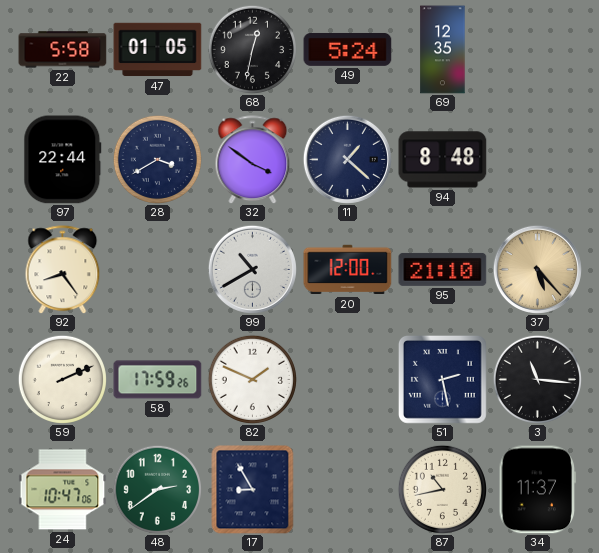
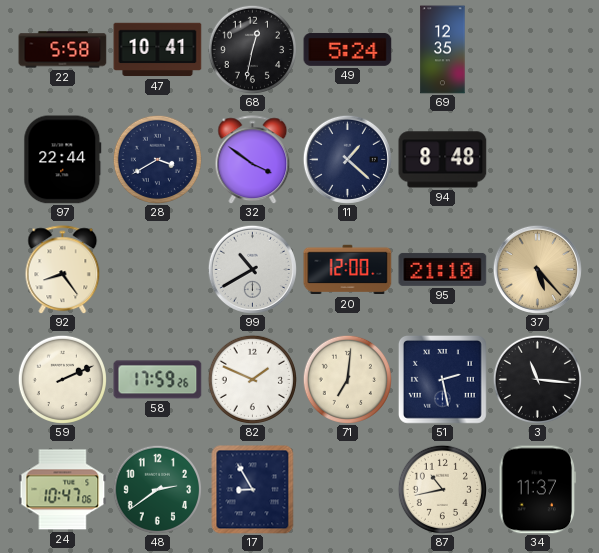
47: 01:05 -> 10:41 (158, 50)
71: none -> 7:01 (347, 379)
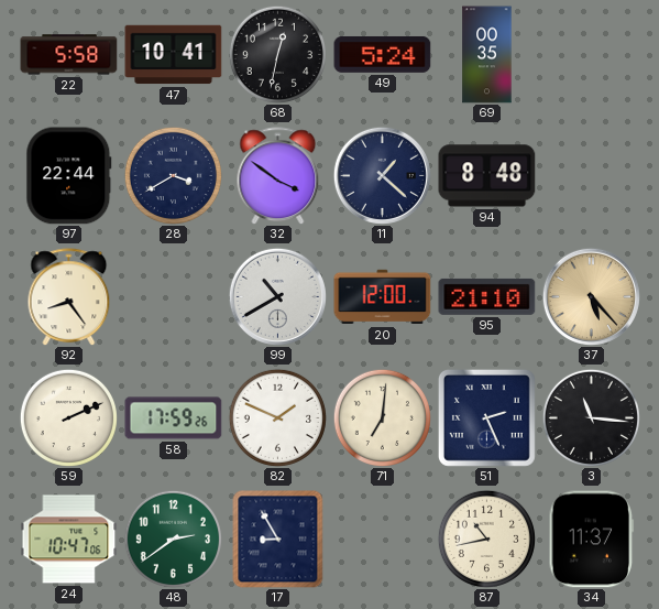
69: 12:35 -> 00:35 (487, 55)
51: 2:28 -> 2:26 (486, 417)
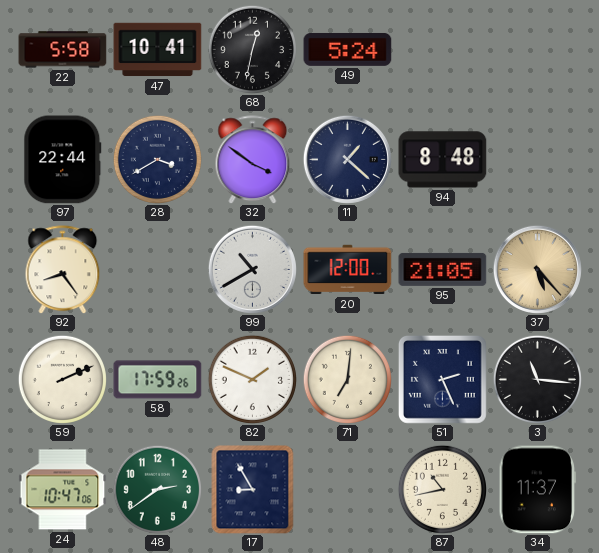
69: 00:35 -> none (487, 55)
95: 21:10 -> 21:05 (443, 269)
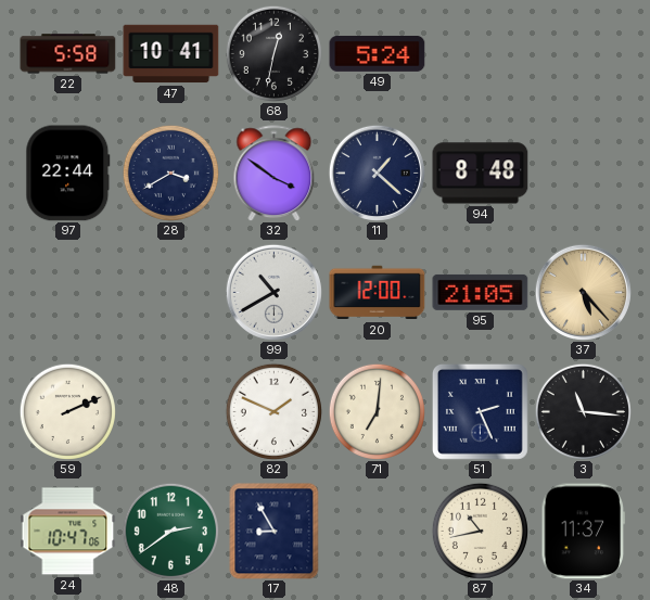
92: 8:24 -> none (63, 270)
58: 17:59 -> none (158, 380)
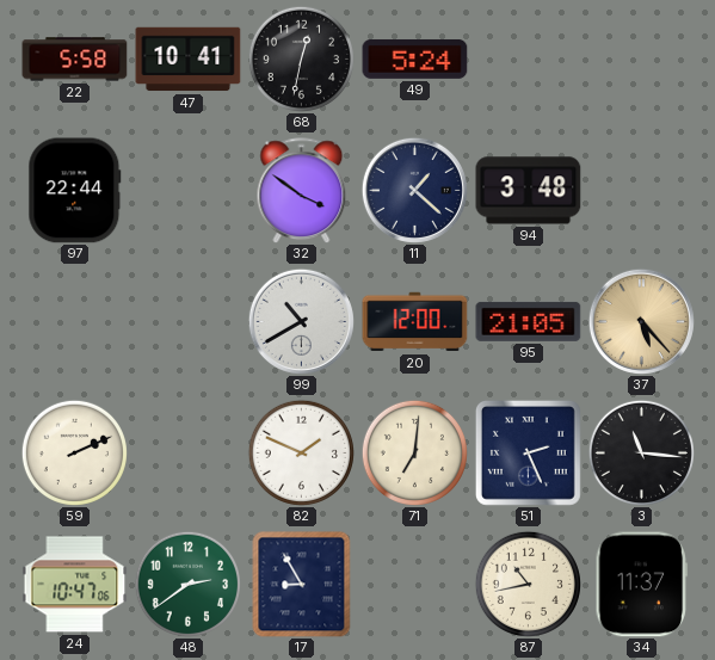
28: 3:40 -> none (170, 173)
94: 8:48 -> 3:48 (529, 191)
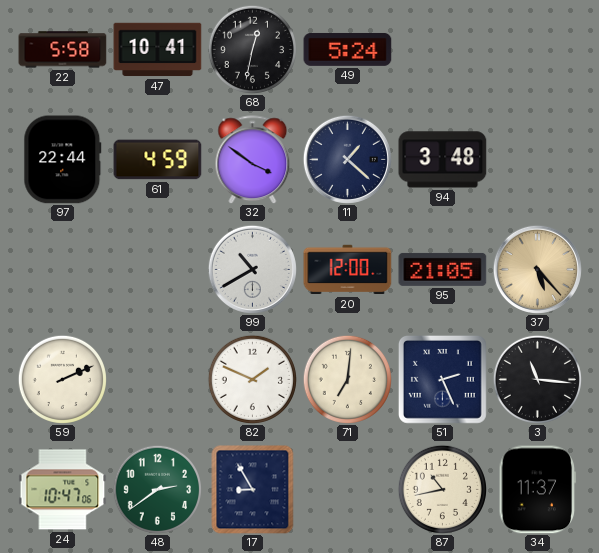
61: none -> 4:59 (158, 160)
